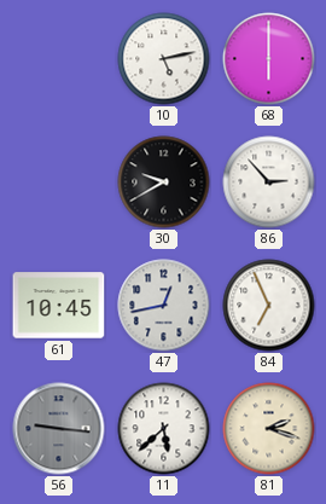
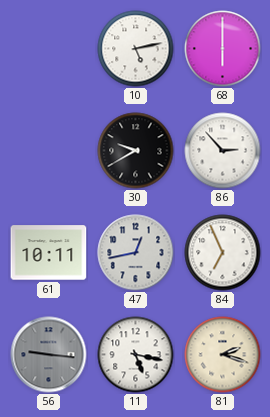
61: 10:45 -> 10:11 (49, 253)
11: 5:38 -> 5:17 (136, 355)
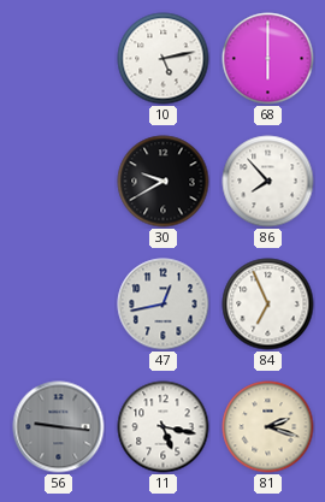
86: 2:53 -> 7:53 (268, 182)
61: 10:11 -> none (49, 253)
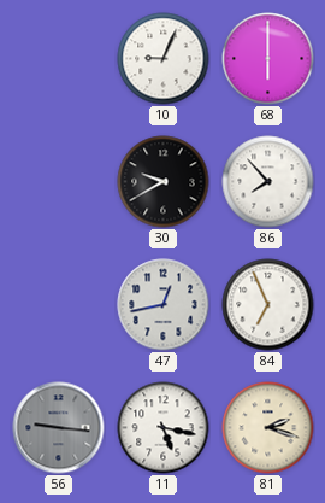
10: 5:13 -> 9:04 (164, 59)
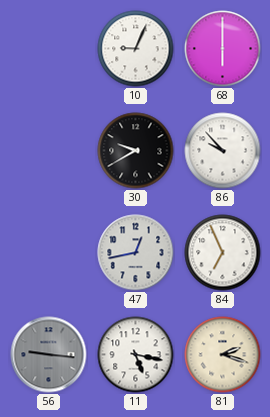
86: 7:53 -> 9:53 (223, 151)
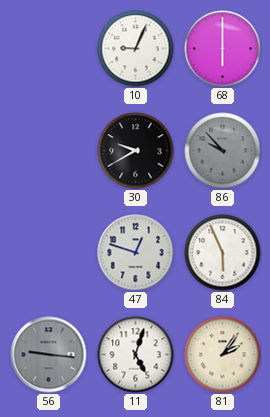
86 dial: white -> grey (223, 151)
47: 12:43 -> 12:48 (136, 253)
84: 6:56 -> 5:56 (223, 253)
11: 5:17 -> 5:03 (136, 355)
81: 2:18 -> 2:06 (223, 355)
